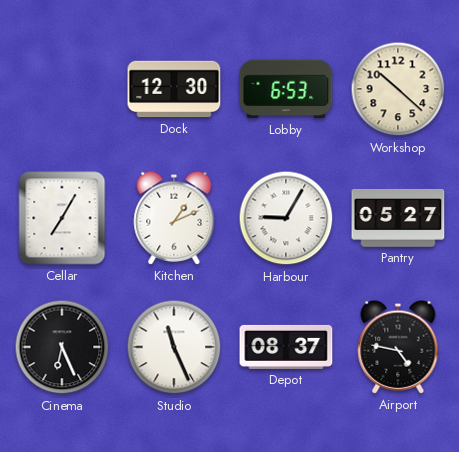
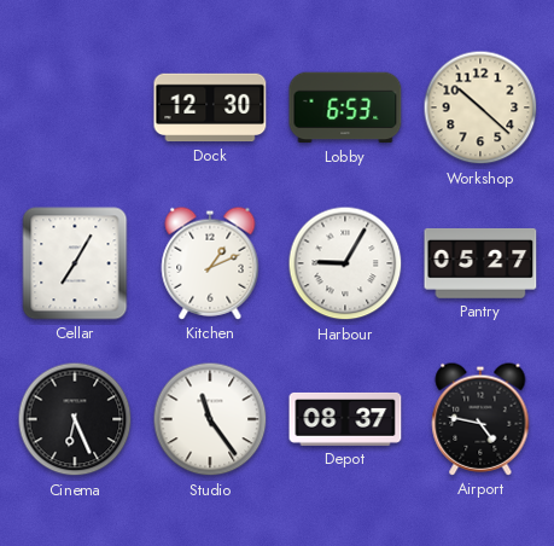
Studio: 11:26 -> 11:24 (210, 419)
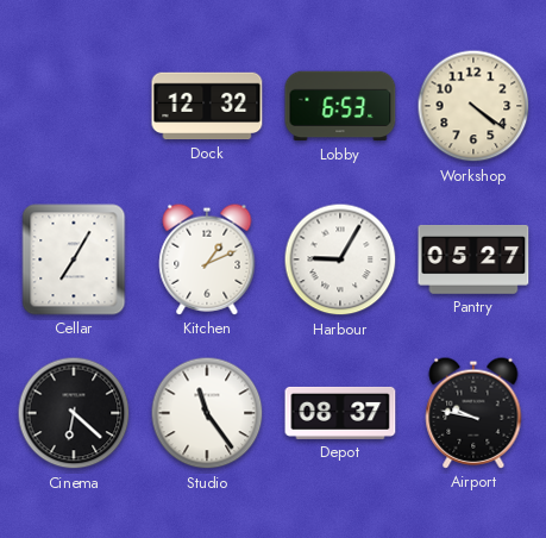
Dock: 12:30 -> 12:32 (207, 106)
Workshop: 10:22 -> 4:21 (473, 106)
Cinema: 6:26 -> 6:22 (74, 413)
Airport: 4:47 -> 9:47 (473, 413)
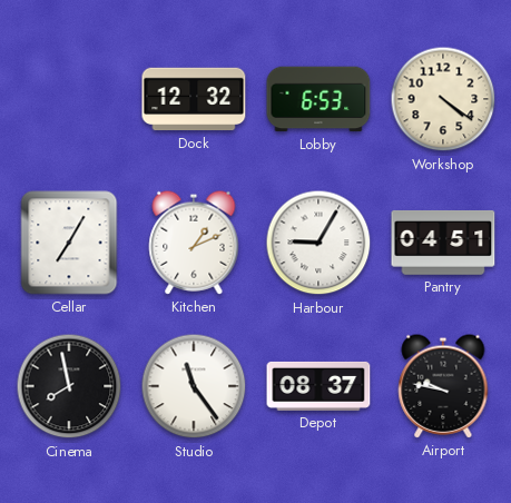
Pantry: 05:27 -> 04:51 (443, 243)
Cinema: 6:22 -> 7:58 (69, 386)
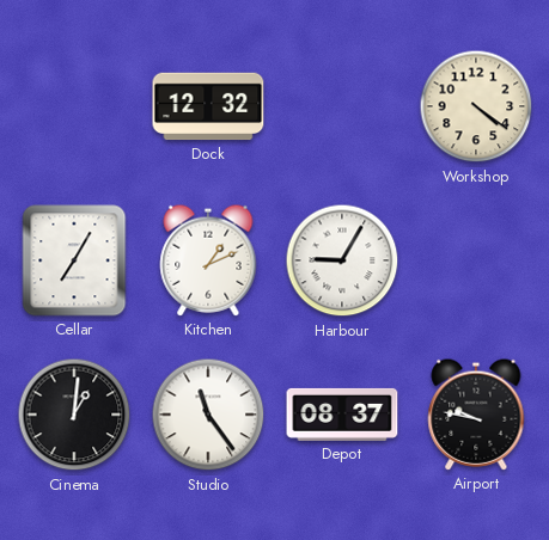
Lobby: 6:53 -> none (318, 99)
Pantry: 04:51 -> none (443, 243)
Cinema: 7:58 -> 1:01 (74, 415)
